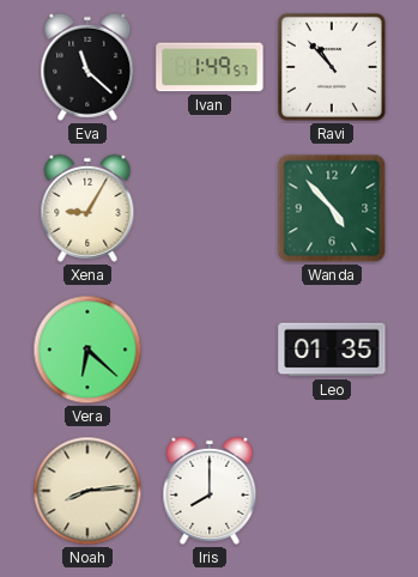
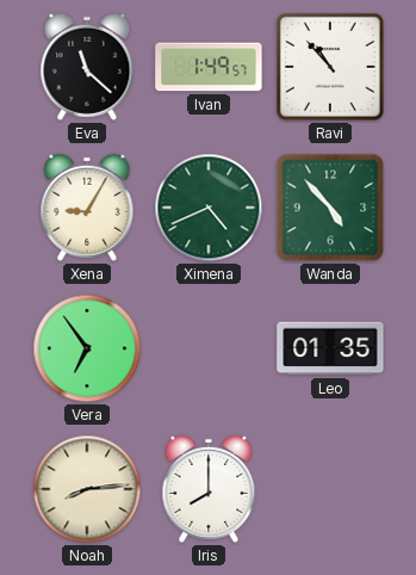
Ximena: none -> 4:41 (209, 208)
Vera: 6:22 -> 6:54 (87, 348)
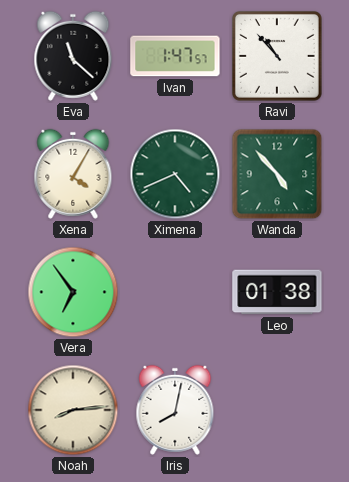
Ivan: 1:49 -> 1:47 (175, 56)
Xena: 9:05 -> 4:05 (73, 174)
Leo: 01:35 -> 01:38 (277, 292)
Iris: 8:00 -> 8:02 (175, 410)
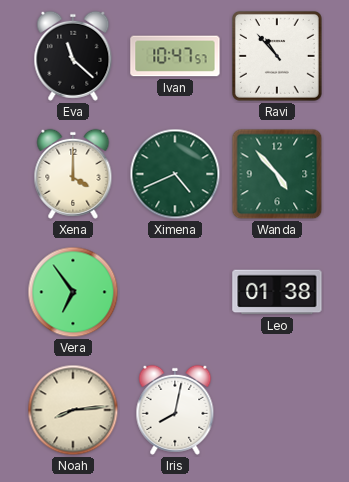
Ivan: 1:47 -> 10:47 (175, 56)
Xena: 4:05 -> 4:00 (73, 174)
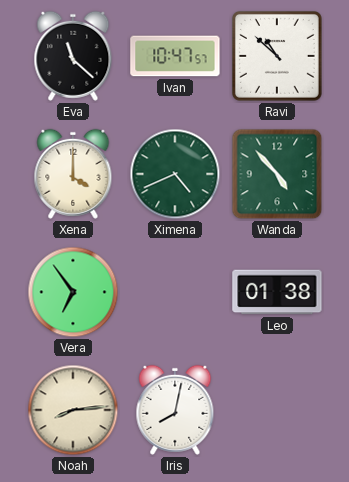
Ravi: 10:53 -> 10:52 (277, 56)
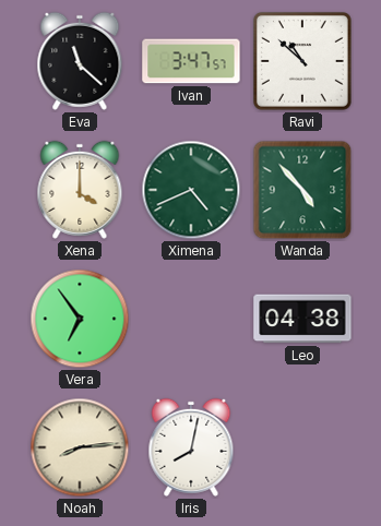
Ivan: 10:47 -> 3:47 (191, 61)
Leo: 01:38 -> 04:38 (302, 319)
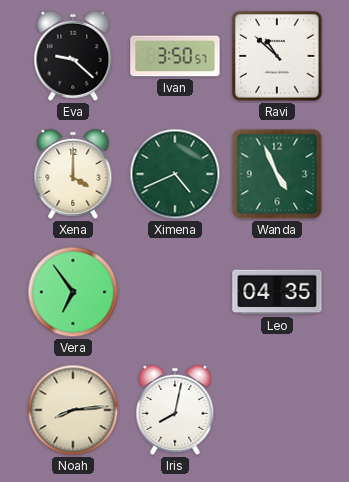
Eva: 11:22 -> 9:22 (73, 56)
Ivan: 3:47 -> 3:50 (175, 56)
Wanda: 4:53 -> 4:56 (277, 174)
Leo: 04:38 -> 04:35 (277, 292)
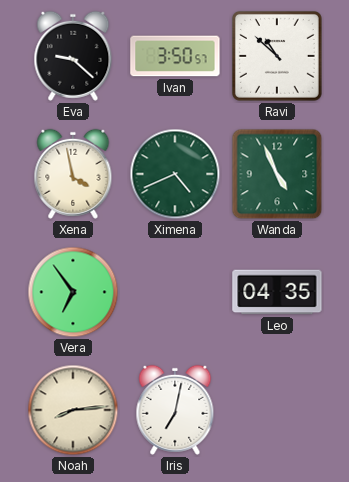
Xena: 4:00 -> 3:58 (73, 174)
Iris: 8:02 -> 7:02 (175, 410)
